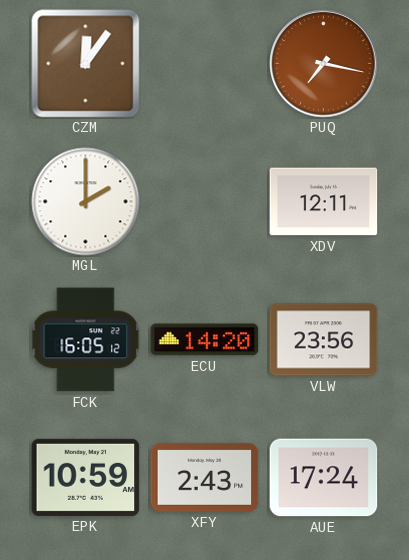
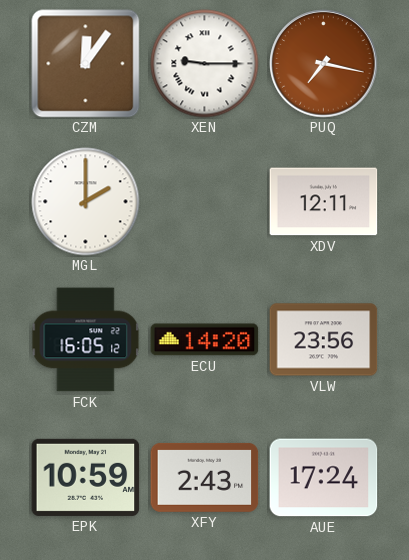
XEN: none -> 9:15 (205, 64)
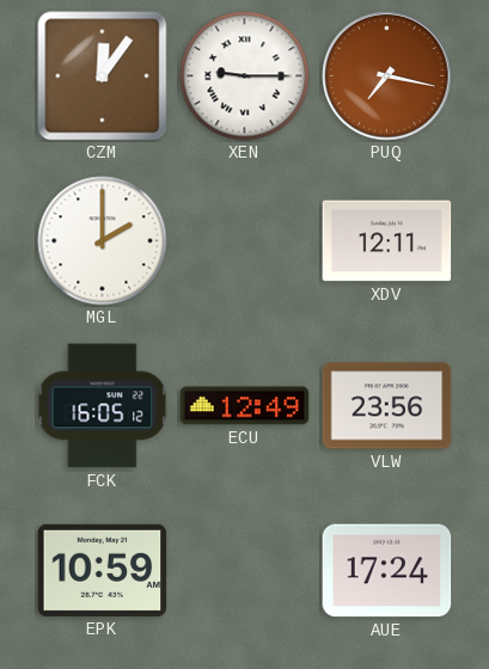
ECU: 14:20 -> 12:49 (245, 406)
XFY: 2:43 -> none (205, 477)
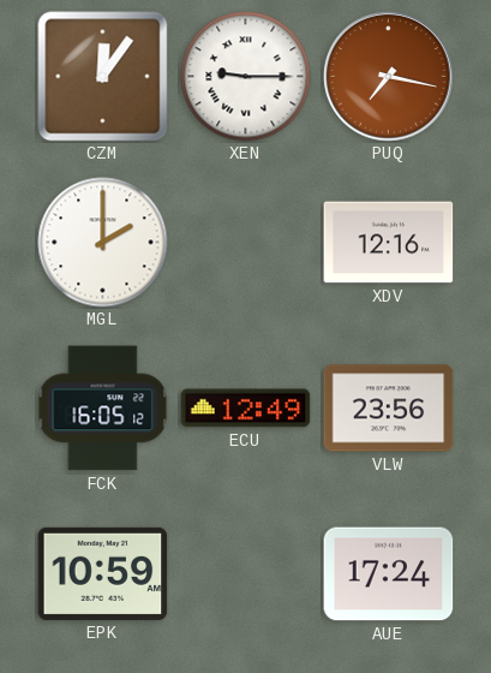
XDV: 12:11 -> 12:16 (389, 243)
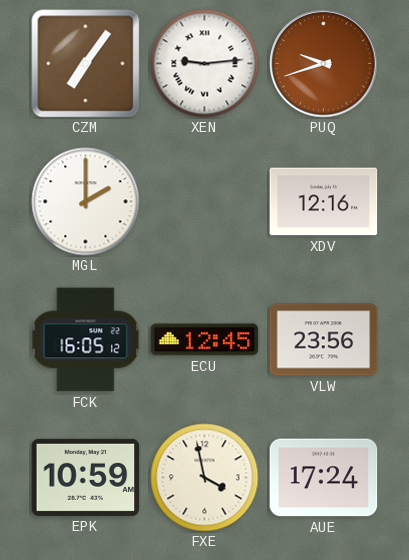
CZM: 12:06 -> 7:06 (86, 64)
XEN: 9:15 -> 9:14 (205, 64)
PUQ: 7:17 -> 9:42 (324, 64)
ECU: 12:49 -> 12:45 (205, 340)
FXE: none -> 3:58 (205, 478)
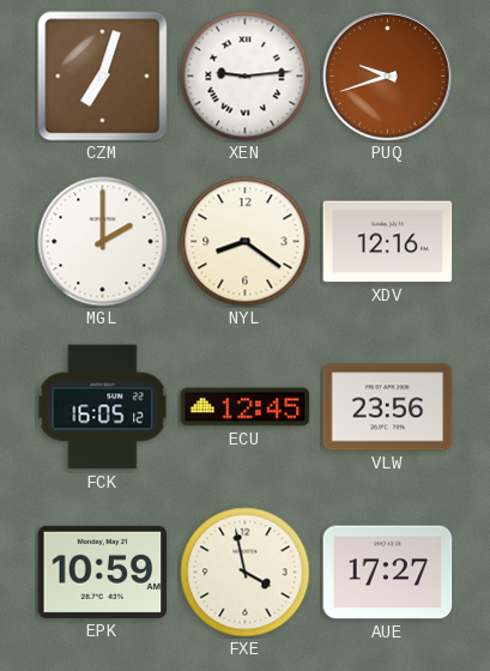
CZM: 7:06 -> 7:03 (103, 77)
NYL: none -> 8:21 (246, 242)
AUE: 17:24 -> 17:27 (388, 573)
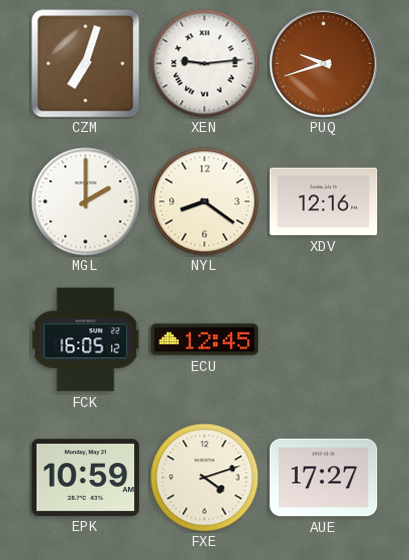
VLW: 23:56 -> none (388, 407)
FXE: 3:58 -> 4:12 (205, 478)
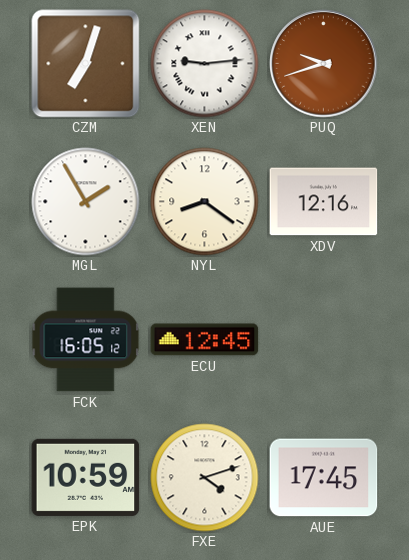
MGL: 2:00 -> 1:55 (86, 202)
AUE: 17:27 -> 17:45 (324, 478)
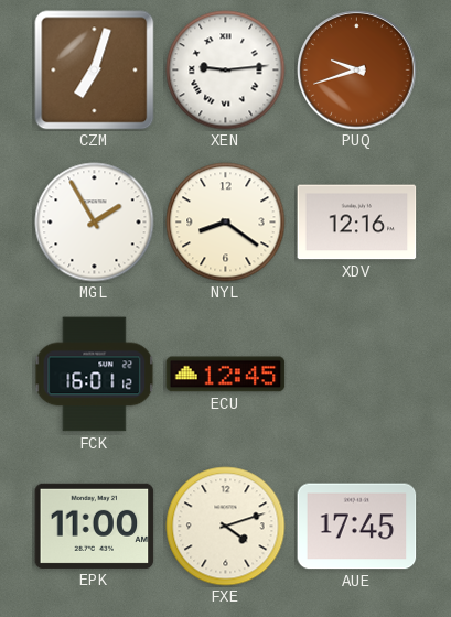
FCK: 16:05 -> 16:01 (95, 375)
EPK: 10:59 -> 11:00 (95, 526)
